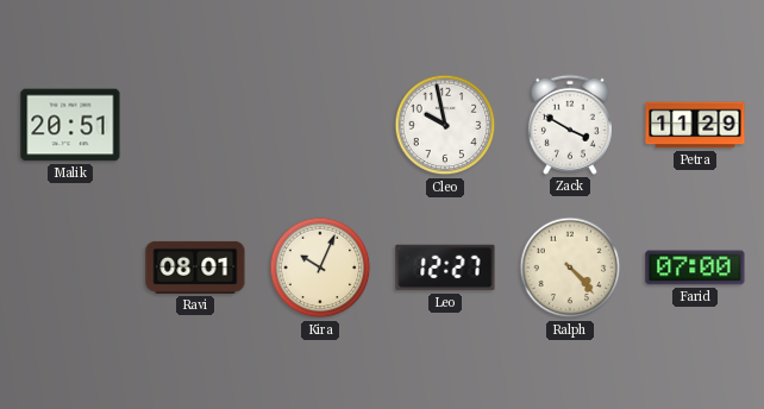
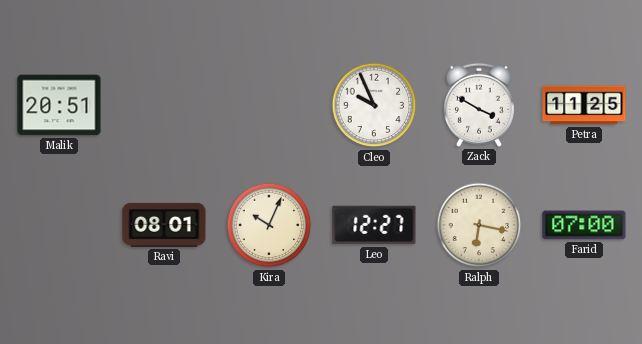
Cleo: 9:58 -> 9:56 (374, 105)
Petra: 11:29 -> 11:25 (584, 105)
Ralph: 4:23 -> 6:17 (479, 225)
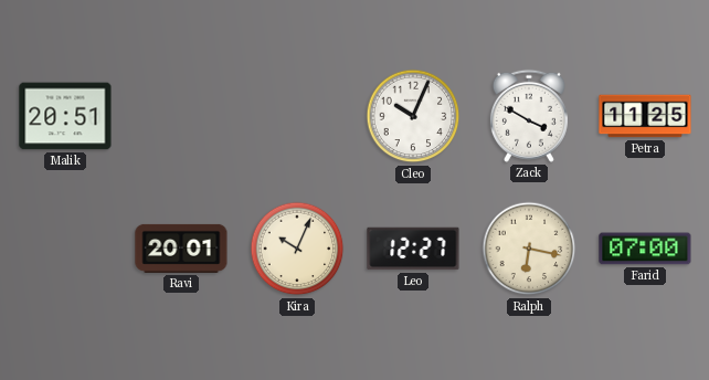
Cleo: 9:56 -> 10:04 (413, 116)
Ravi: 08:01 -> 20:01 (181, 249)
